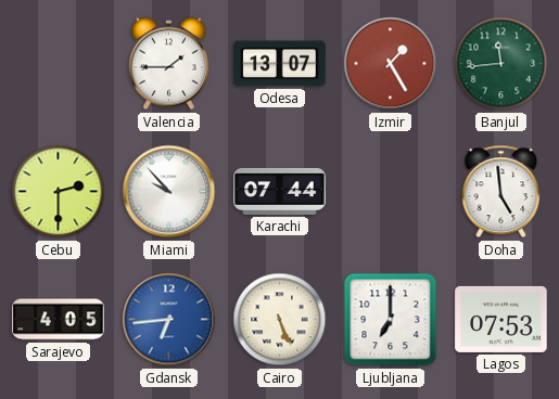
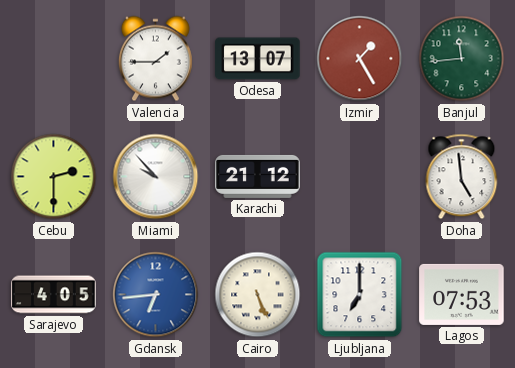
Karachi: 07:44 -> 21:12 (258, 176)
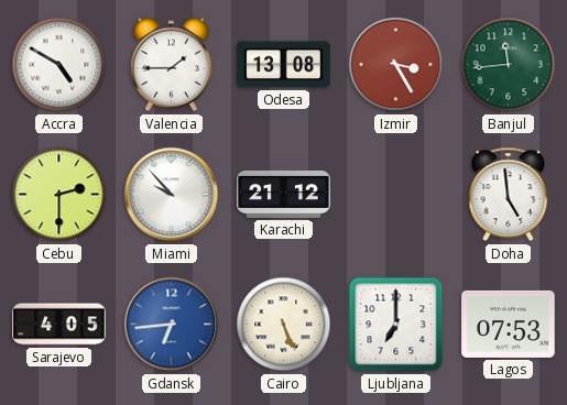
Accra: none -> 4:50 (59, 65)
Odesa: 13:07 -> 13:08 (284, 65)
Izmir: 1:25 -> 3:25 (396, 65)
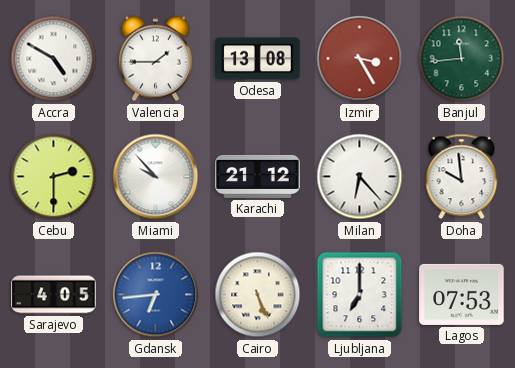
Milan: none -> 6:23 (360, 177)
Doha: 4:59 -> 9:59 (462, 177)
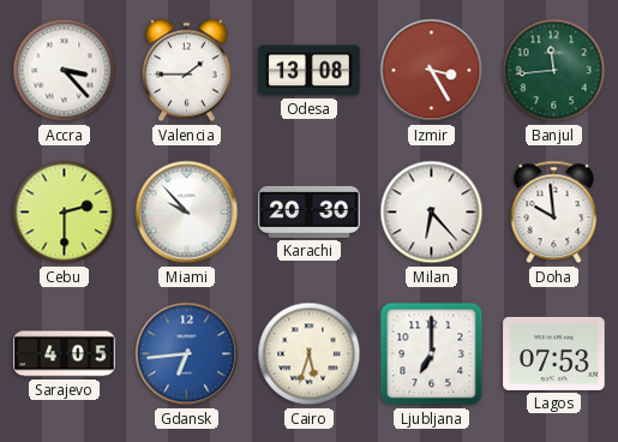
Accra: 4:50 -> 3:23 (65, 71)
Karachi: 21:12 -> 20:30 (310, 211)
Cairo: 5:26 -> 5:33 (310, 354)
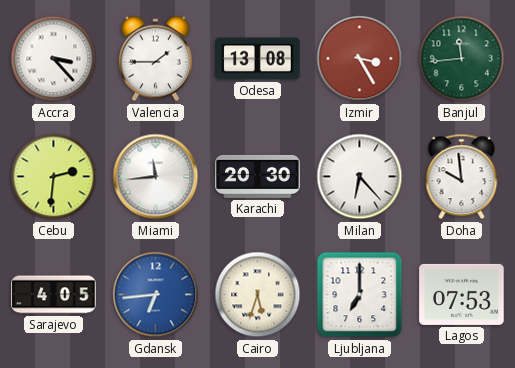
Cebu: 2:30 -> 2:31 (54, 177)
Miami: 9:53 -> 11:44 (156, 177)
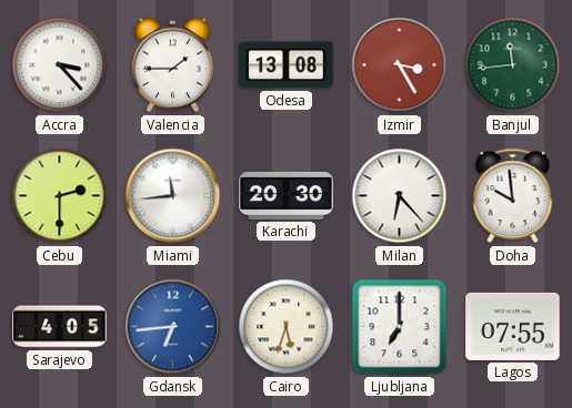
Cebu: 2:31 -> 2:30 (60, 196)
Lagos: 07:53 -> 07:55 (513, 326)
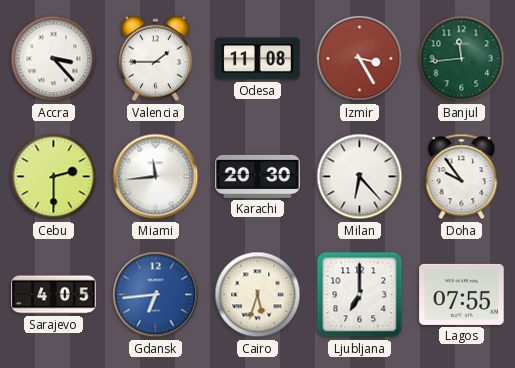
Odesa: 13:08 -> 11:08 (258, 59)
Doha: 9:59 -> 9:54 (462, 177)
